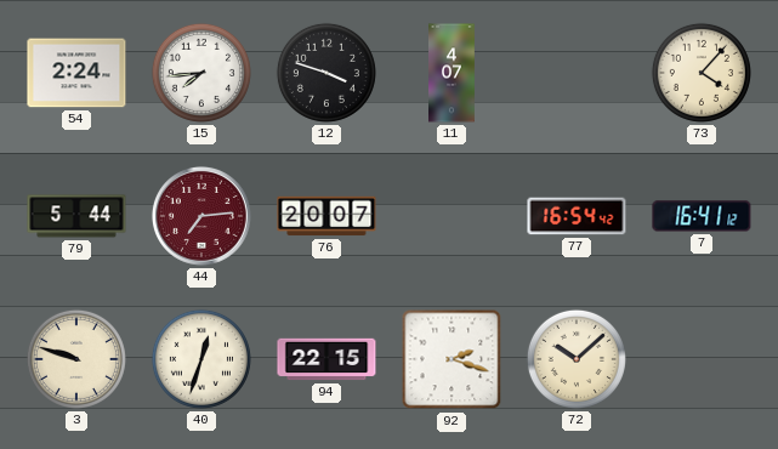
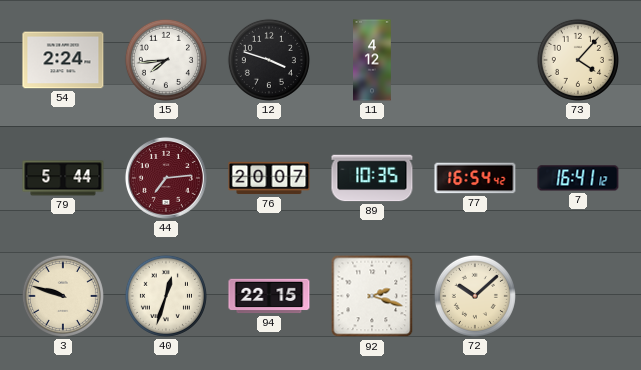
11: 4:07 -> 4:12 (373, 60)
89: none -> 10:35 (372, 178)
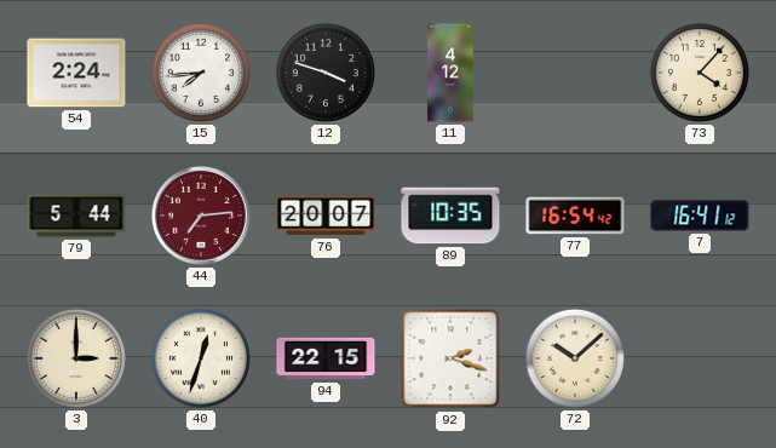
3: 9:48 -> 3:00 (76, 358)
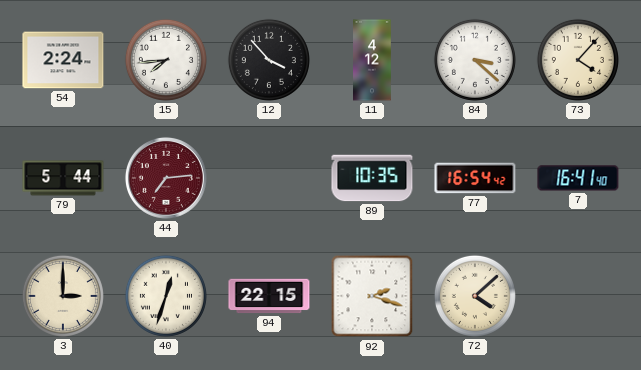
12: 3:48 -> 3:53 (269, 60)
84: none -> 3:22 (475, 60)
76: 20:07 -> none (326, 216)
7: 16:41:12 -> 16:41:40 (578, 178)
72: 10:08 -> 4:08 (475, 296)
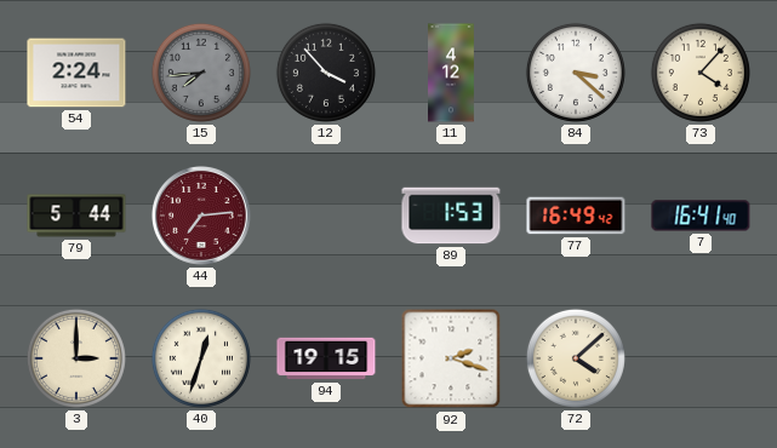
15 dial: white -> grey (201, 73)
89: 10:35 -> 1:53 (451, 216)
77: 16:54 -> 16:49 (576, 216)
94: 22:15 -> 19:15 (326, 358)
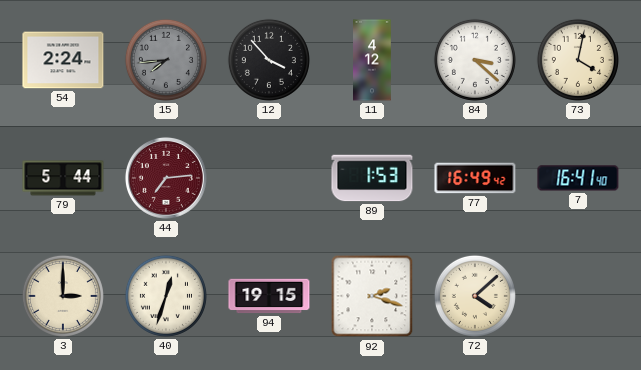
73: 4:07 -> 4:02 (578, 60)
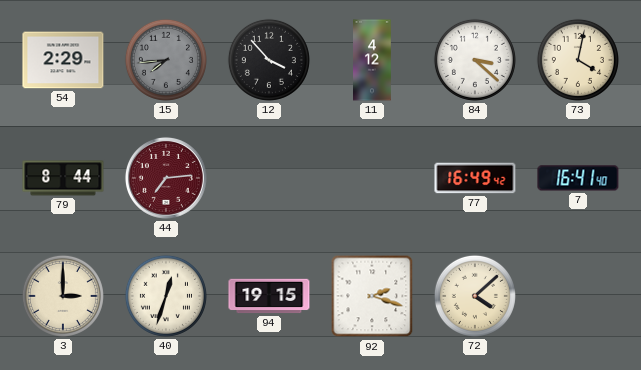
54: 2:24 -> 2:29 (63, 60)
79: 5:44 -> 8:44 (63, 178)
89: 1:53 -> none (372, 178)
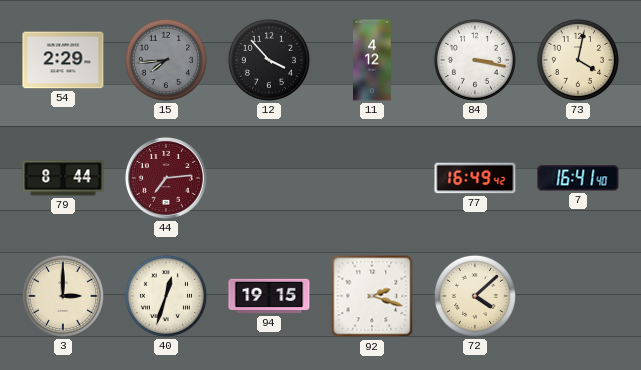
84: 3:22 -> 3:17 (475, 60)
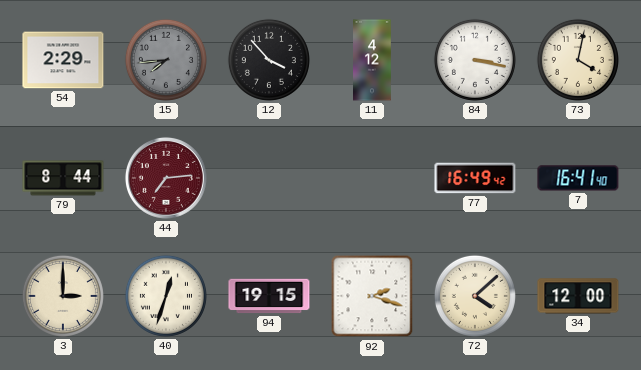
34: none -> 12:00 (578, 296)
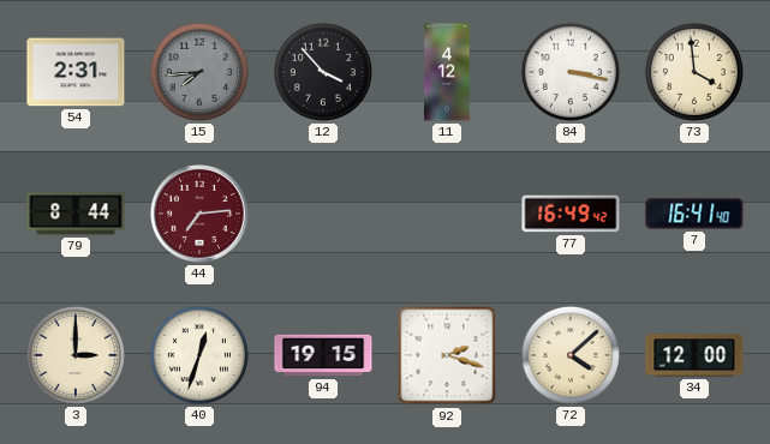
54: 2:29 -> 2:31 (76, 72)
73: 4:02 -> 3:59 (694, 72)
